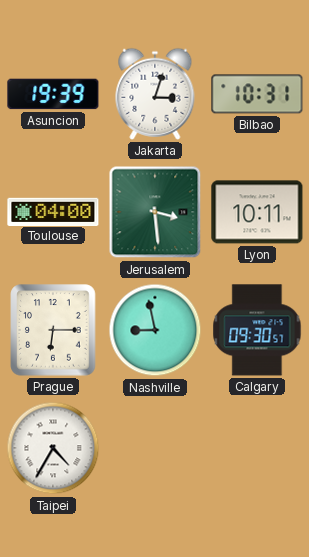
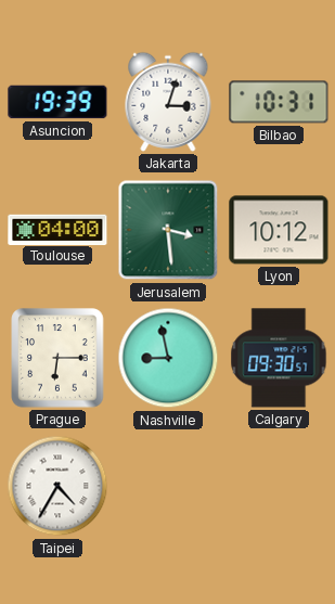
Lyon: 10:11 -> 10:12 (279, 230)
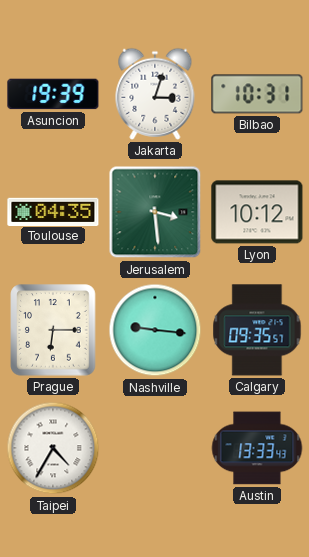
Toulouse: 04:00 -> 04:35 (53, 211)
Nashville: 8:58 -> 9:16 (155, 330)
Calgary: 09:30 -> 09:35 (257, 330)
Austin: none -> 13:33 (257, 448)
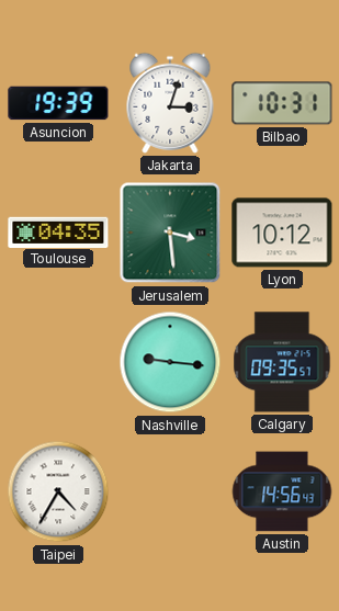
Prague: 6:15 -> none (53, 330)
Austin: 13:33 -> 14:56 (282, 491)
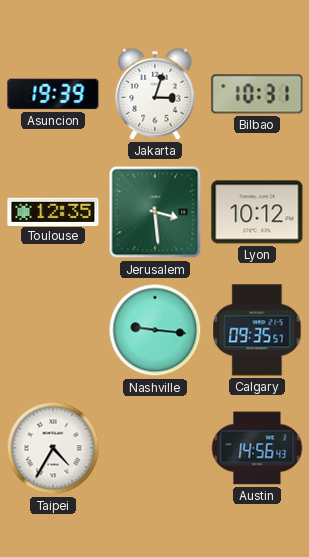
Toulouse: 04:35 -> 12:35 (53, 211)
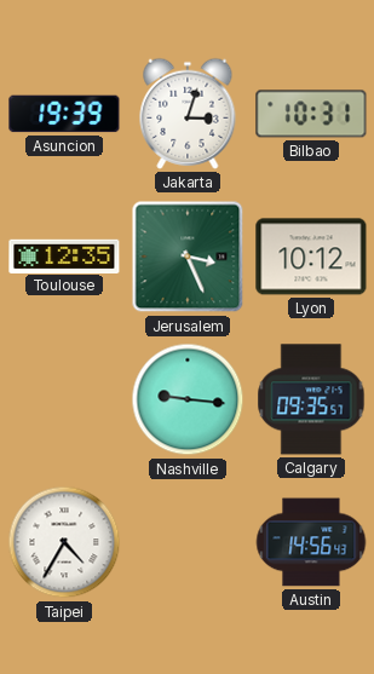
Jerusalem: 3:29 -> 3:26 (188, 257)
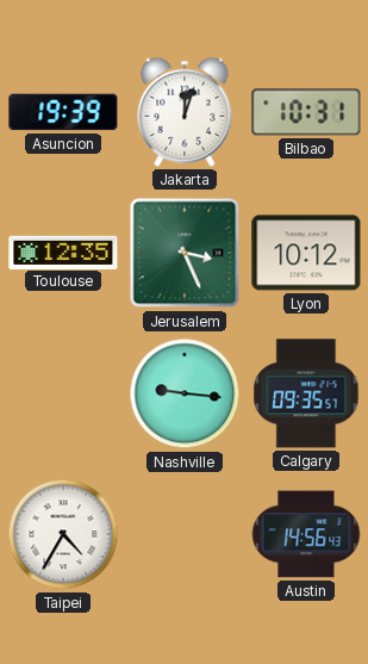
Jakarta: 3:03 -> 12:03 (185, 112)
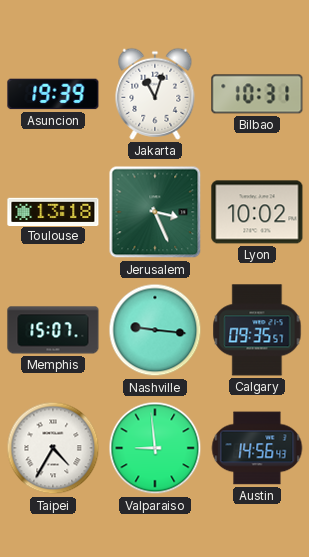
Jakarta: 12:03 -> 11:03 (155, 94)
Toulouse: 12:35 -> 13:18 (53, 211)
Lyon: 10:12 -> 10:02 (257, 212)
Memphis: none -> 15:07 (53, 330)
Valparaiso: none -> 8:59 (155, 448)
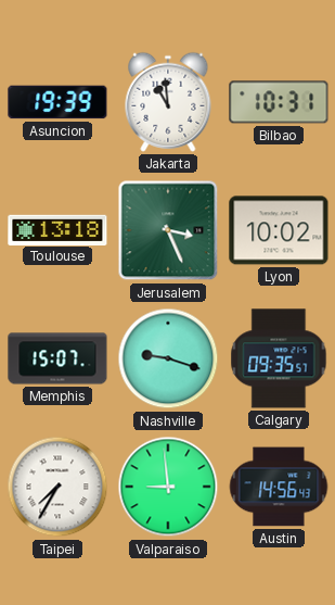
Jakarta: 11:03 -> 10:59 (168, 102)
Nashville: 9:16 -> 9:18 (168, 358)
Taipei: 4:35 -> 7:35 (57, 487)
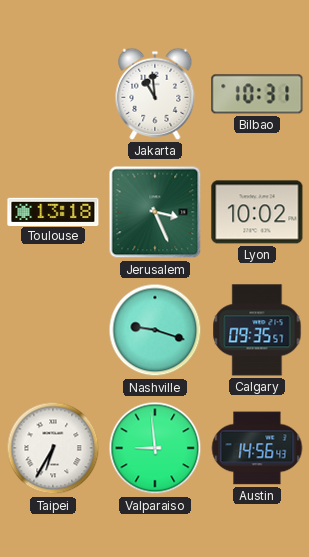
Asuncion: 19:39 -> none (57, 102)
Memphis: 15:07 -> none (57, 358)
Taipei: 7:35 -> 6:35 (53, 448)
